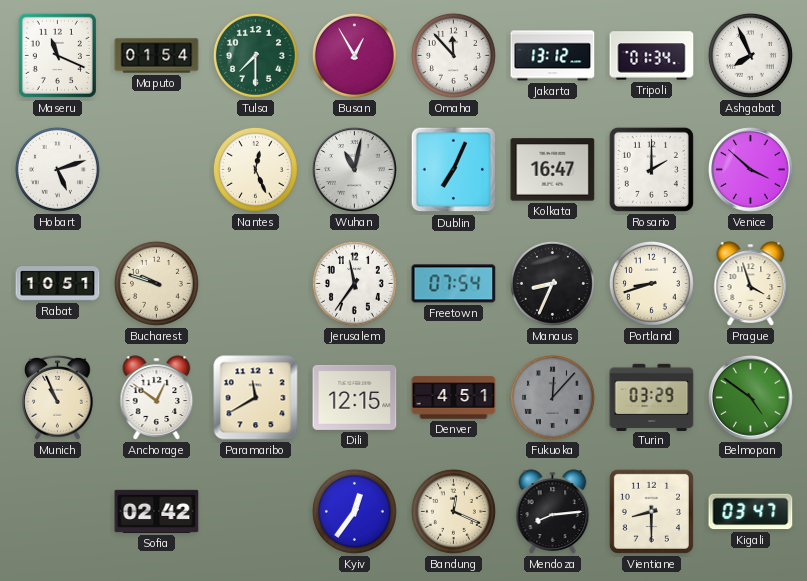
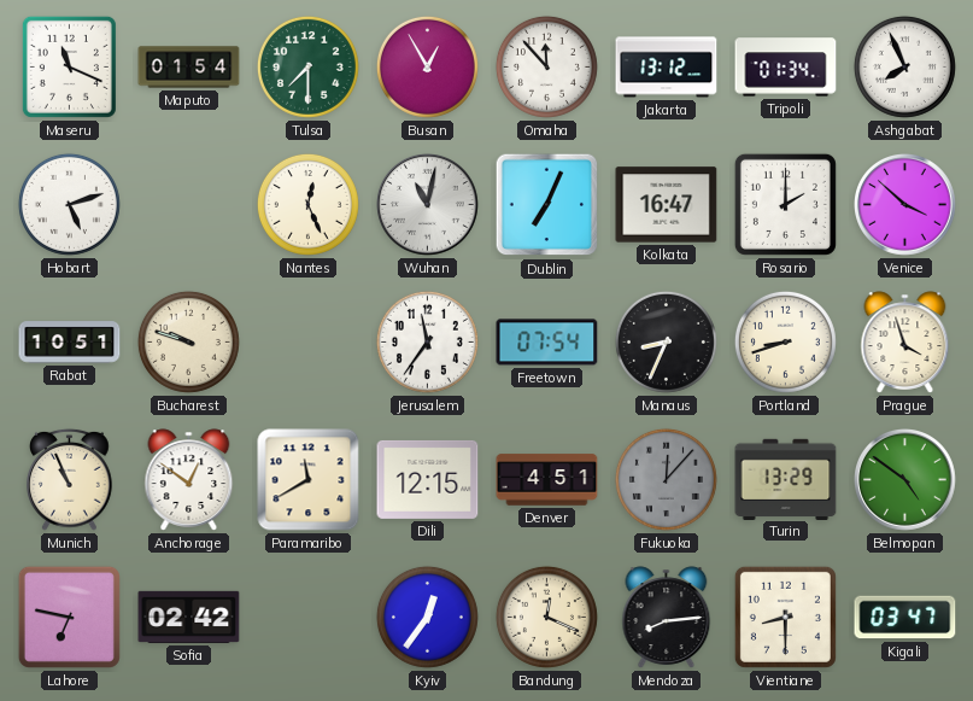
Turin: 03:29 -> 13:29 (786, 479)
Lahore: none -> 6:47 (69, 617)
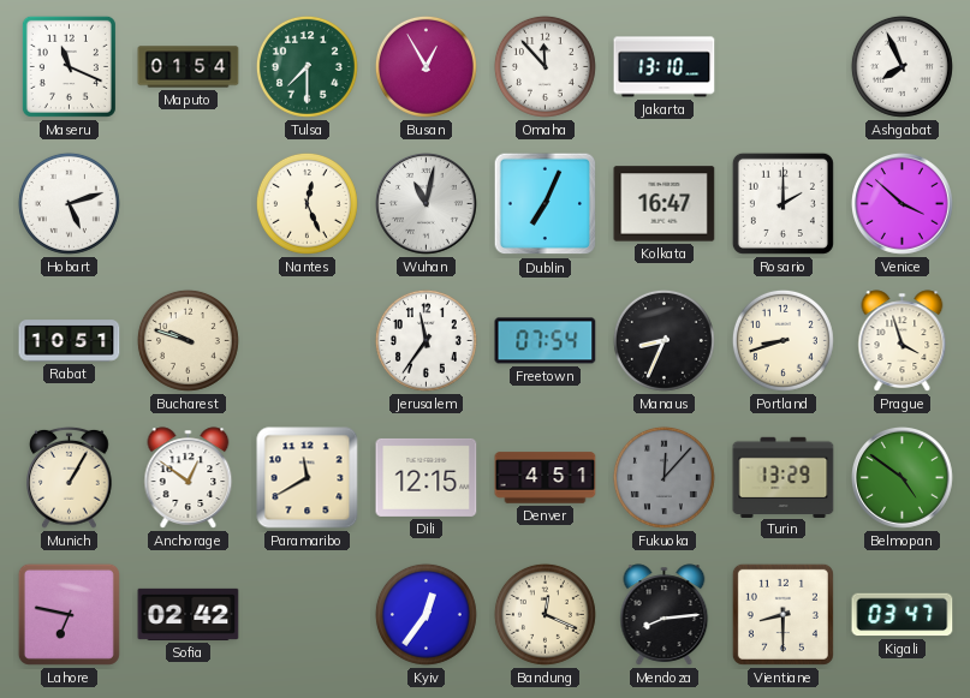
Jakarta: 13:12 -> 13:10 (665, 67)
Tripoli: 01:34 -> none (786, 68)
Munich: 10:56 -> 1:05 (70, 477)
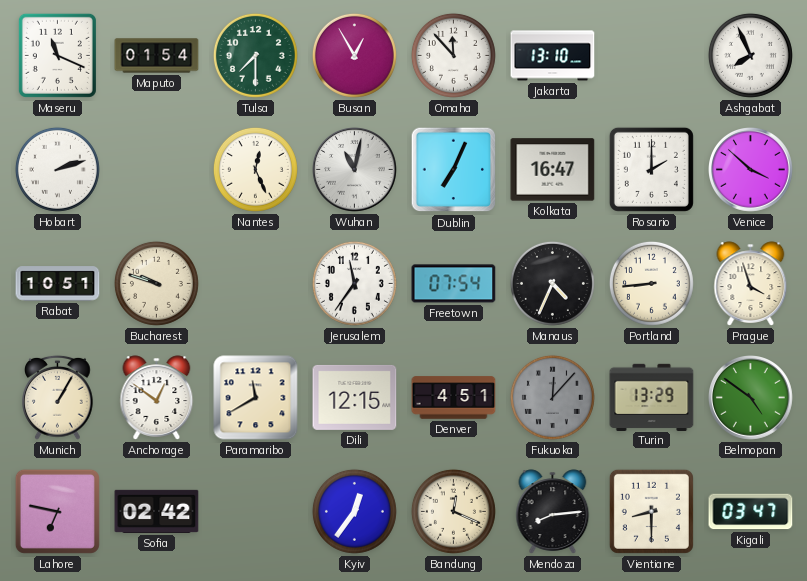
Hobart: 5:12 -> 2:12 (57, 169)
Manaus: 8:34 -> 4:34 (552, 283)
Portland: 8:42 -> 8:44 (651, 283)
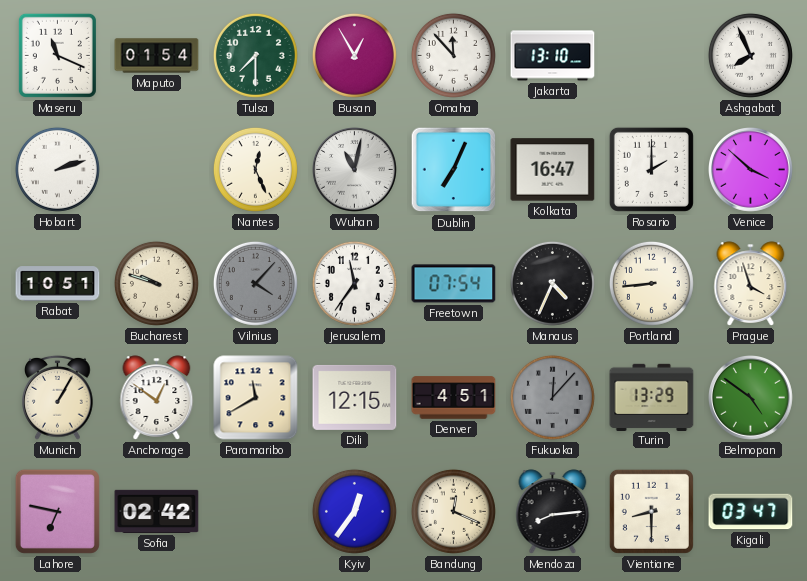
Vilnius: none -> 4:07 (255, 283)
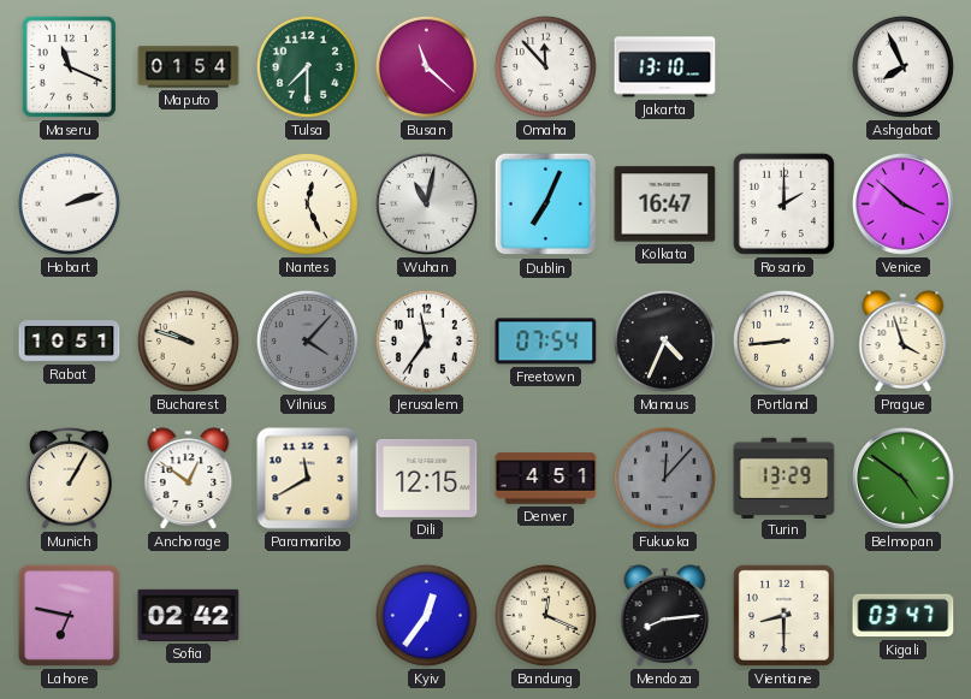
Busan: 12:55 -> 11:22 (426, 66)
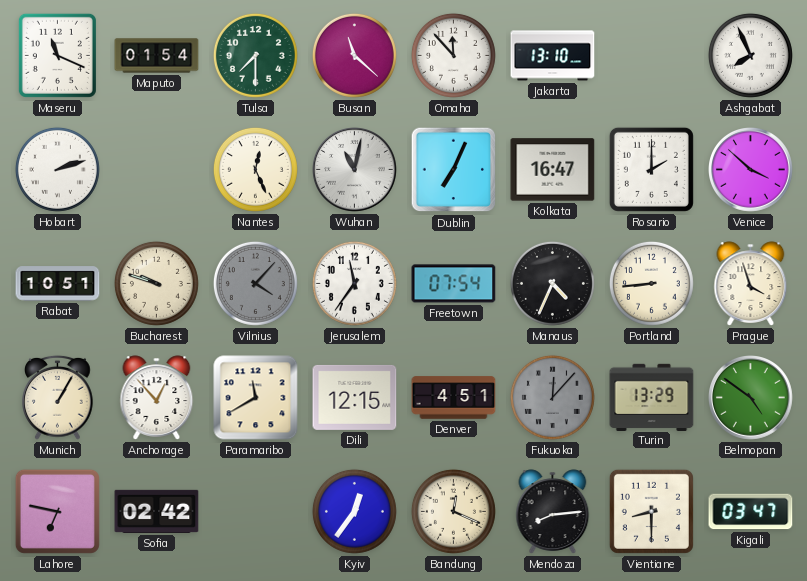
Anchorage: 12:51 -> 12:53 (157, 398)
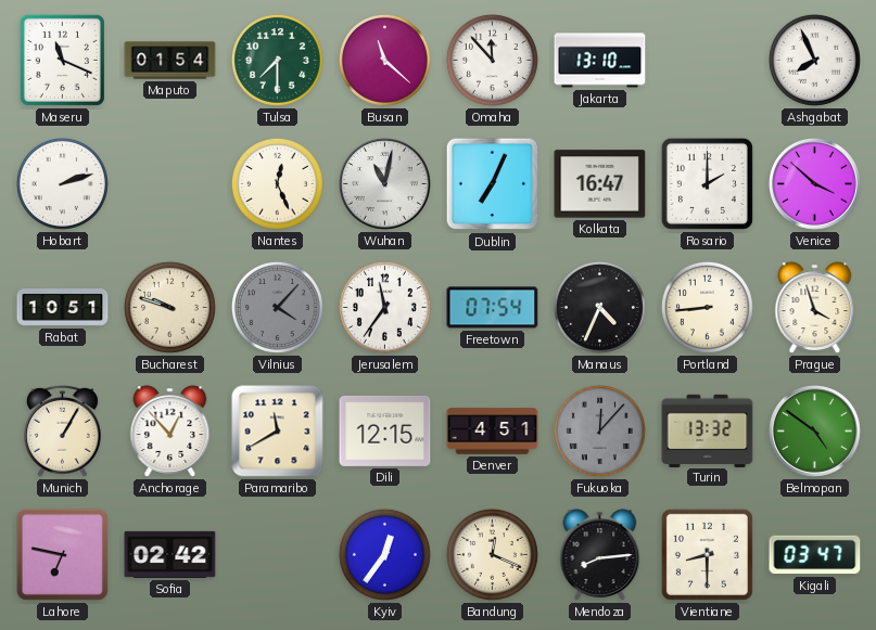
Turin: 13:29 -> 13:32 (708, 430)
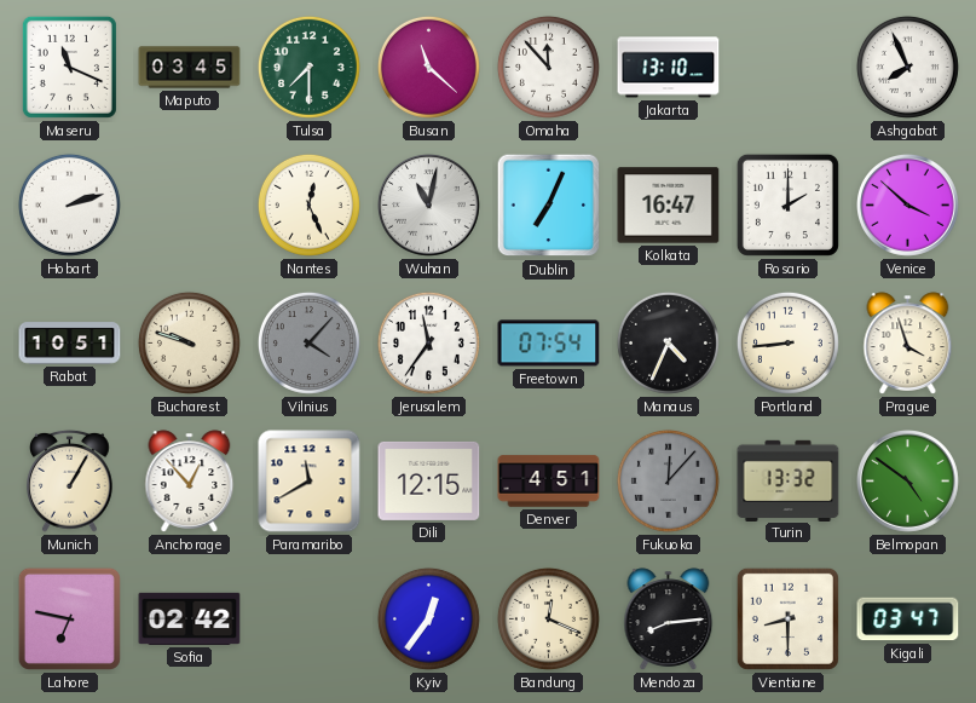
Maputo: 01:54 -> 03:45 (190, 68)
